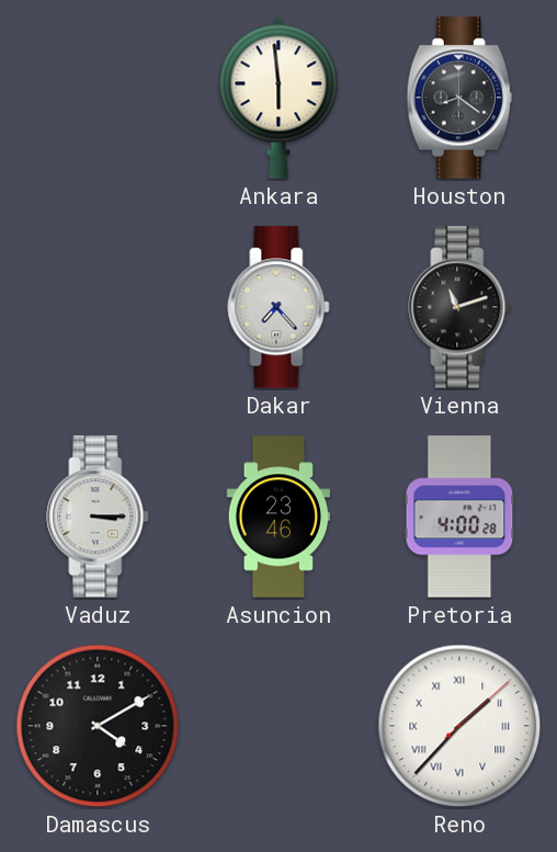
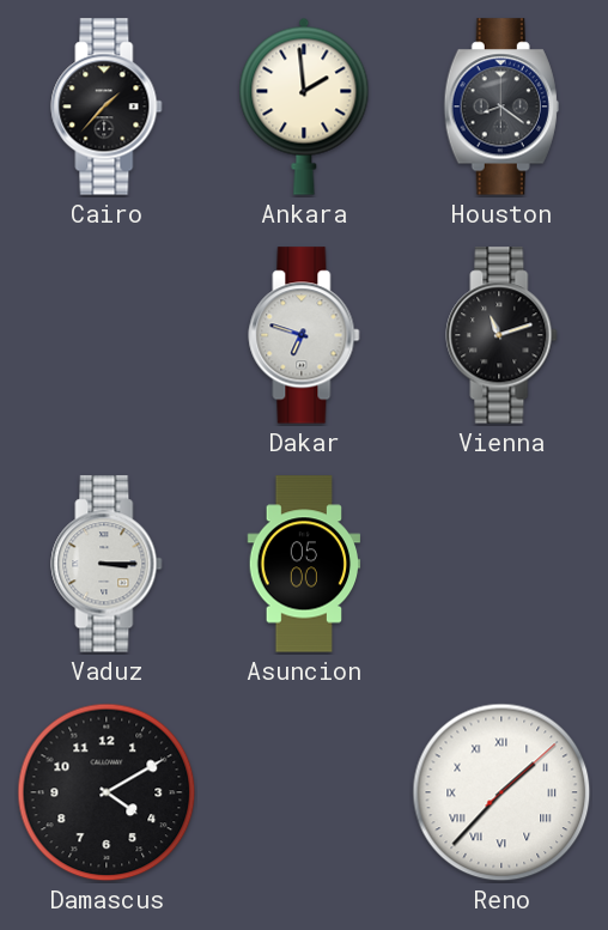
Cairo: none -> 1:37 (107, 107)
Ankara: 5:59 -> 1:59 (304, 107)
Dakar: 7:23 -> 6:48 (304, 335)
Asuncion: 23:46 -> 05:00 (304, 564)
Pretoria: 4:00 -> none (459, 516)
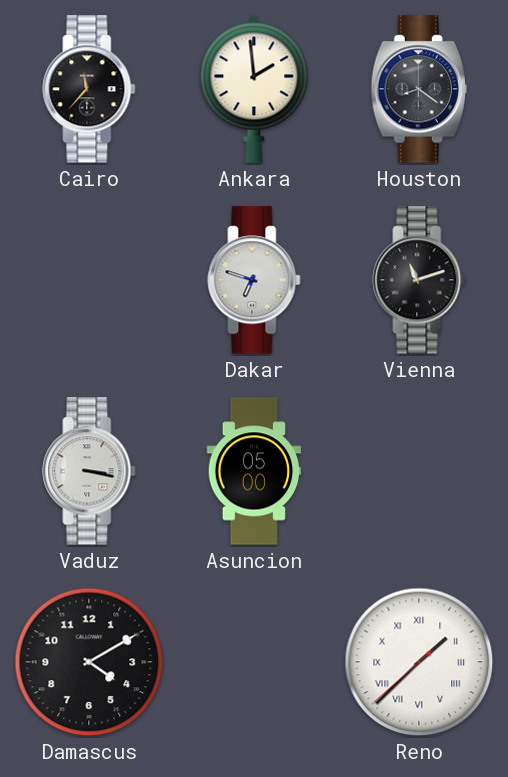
Cairo: 1:37 -> 11:37 (89, 89)
Vaduz: 3:15 -> 3:17 (89, 471)
Reno: 1:37:08 -> 1:37:38 (419, 662)
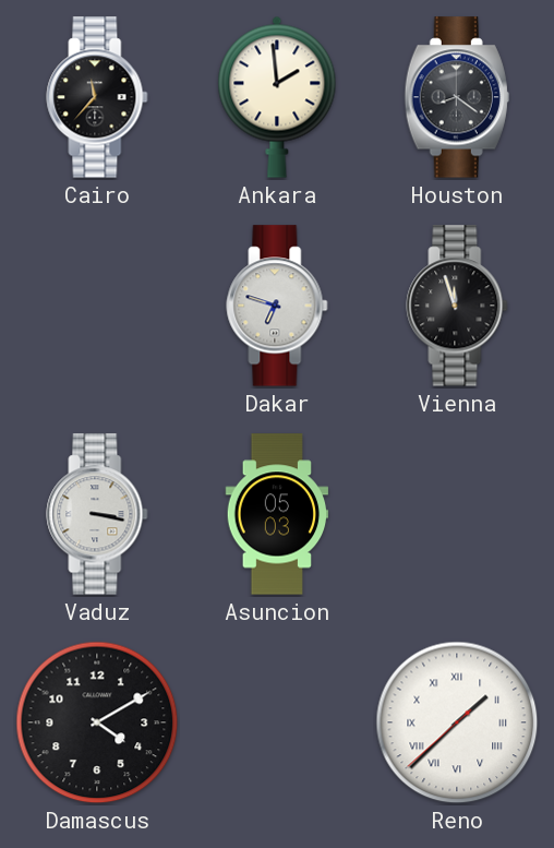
Vienna: 11:12 -> 11:57 (457, 306)
Asuncion: 05:00 -> 05:03 (277, 514)
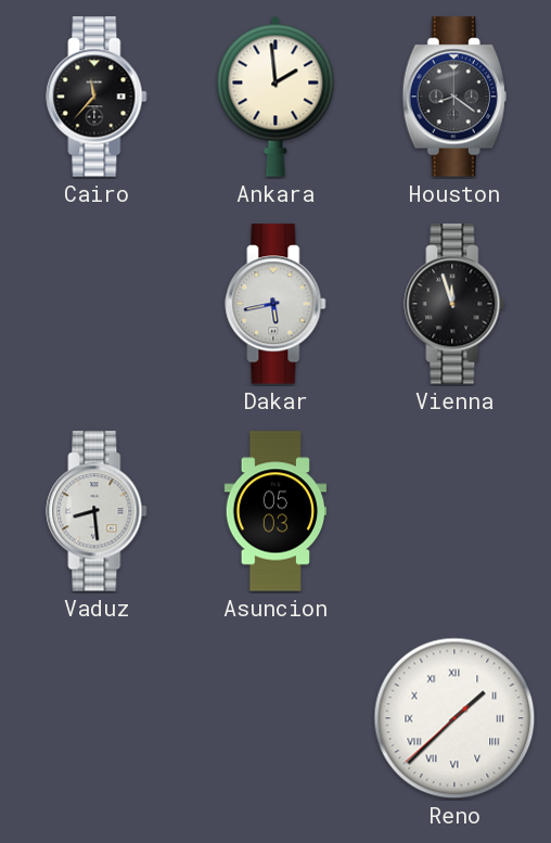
Dakar: 6:48 -> 5:43 (275, 304)
Vaduz: 3:17 -> 8:29 (97, 511)
Damascus: 4:10 -> none (97, 722)
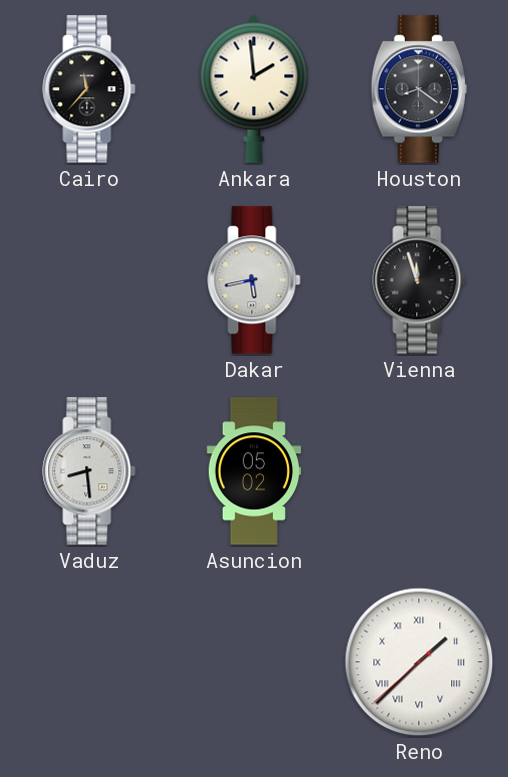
Asuncion: 05:03 -> 05:02 (254, 471)
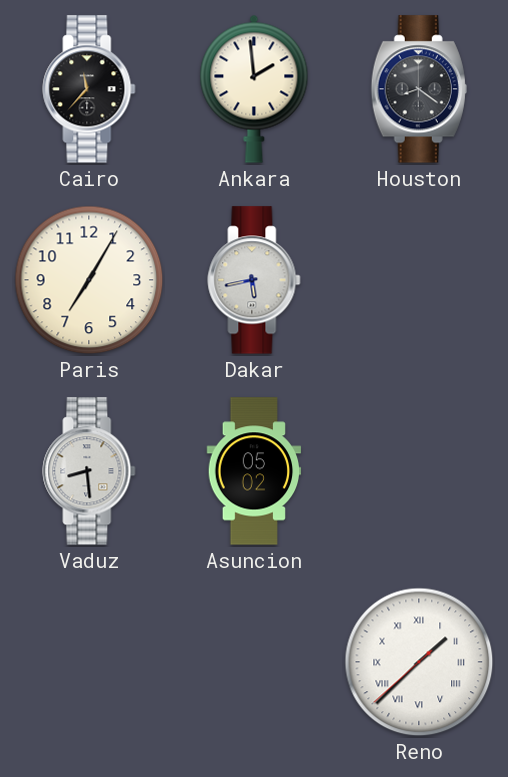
Paris: none -> 7:05 (89, 280)
Vienna: 11:57 -> none (419, 280)
